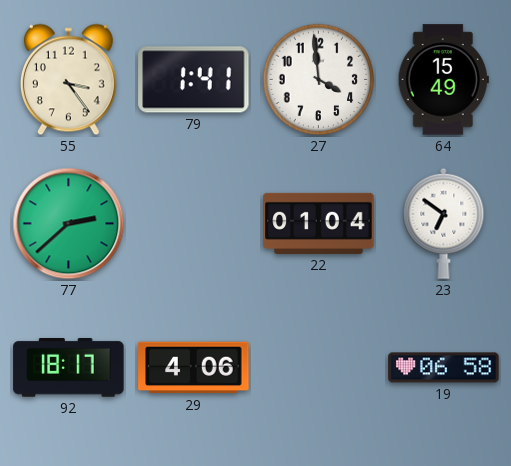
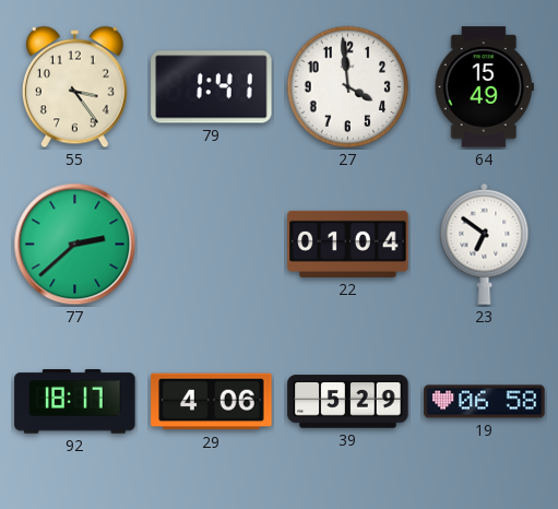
39: none -> 5:29 (348, 402)
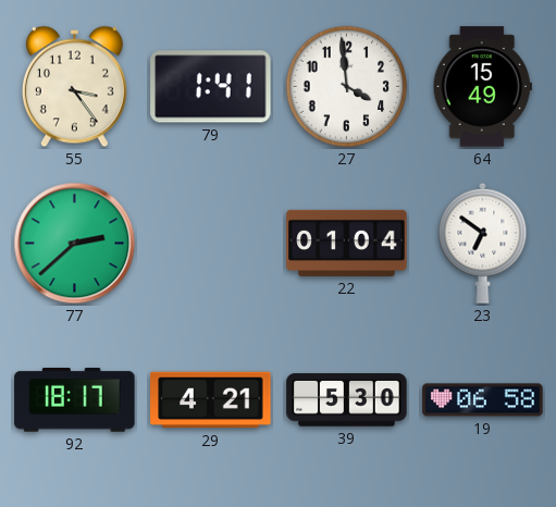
29: 4:06 -> 4:21 (211, 400)
39: 5:29 -> 5:30 (347, 400)
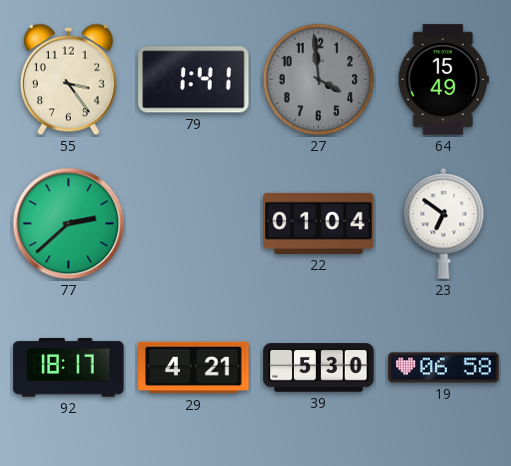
27 dial: white -> grey (319, 80)
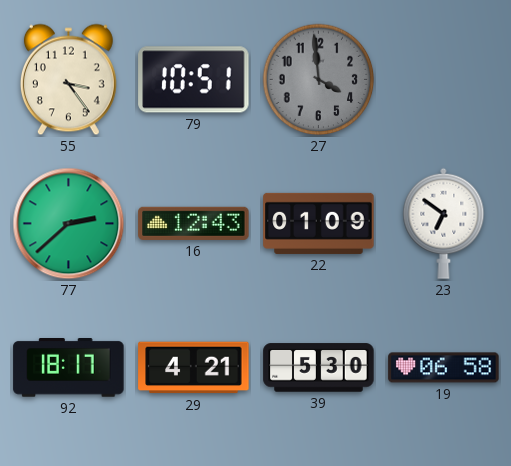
79: 1:41 -> 10:51 (194, 80)
64: 15:49 -> none (443, 80)
16: none -> 12:43 (194, 223)
22: 01:04 -> 01:09 (319, 223)
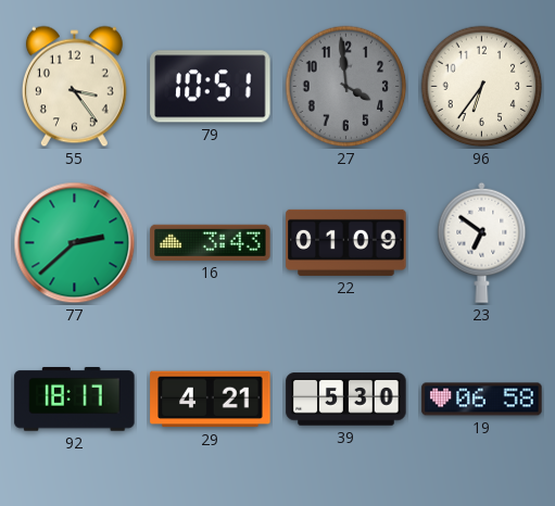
96: none -> 6:36 (482, 87)
16: 12:43 -> 3:43 (211, 242)
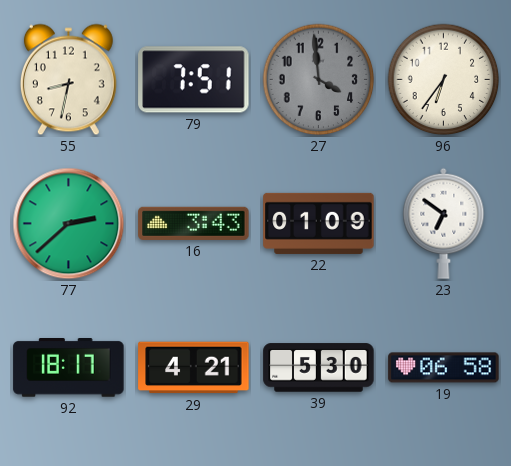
55: 3:24 -> 8:32 (68, 80)
79: 10:51 -> 7:51 (194, 80)
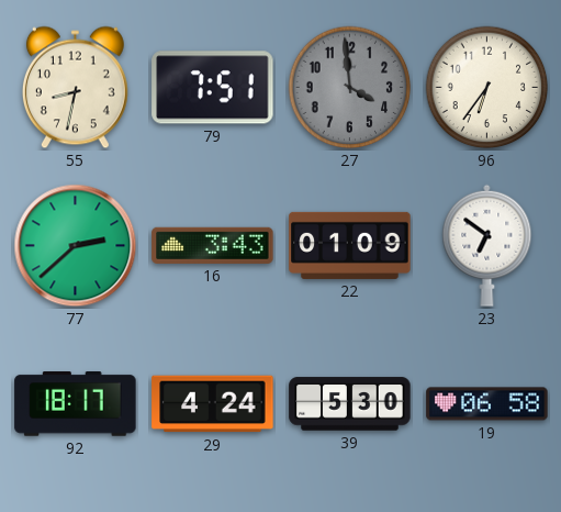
29: 4:21 -> 4:24 (213, 404)
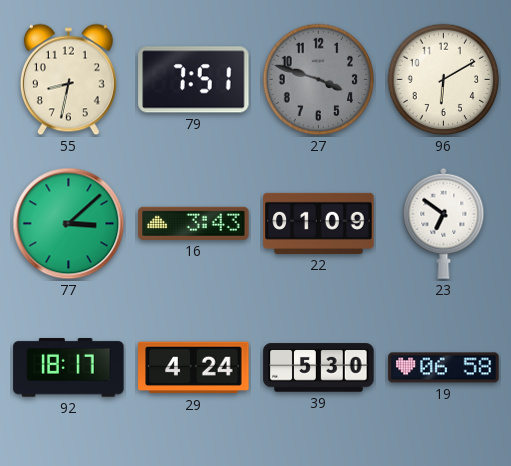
27: 3:59 -> 3:48 (319, 80)
96: 6:36 -> 6:10 (444, 80)
77: 2:38 -> 3:08 (69, 224)
